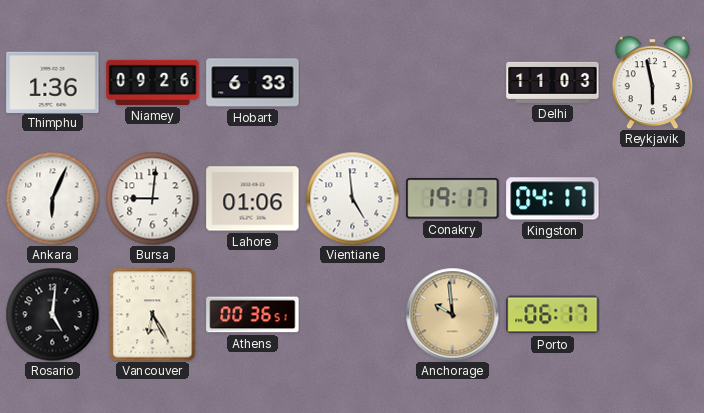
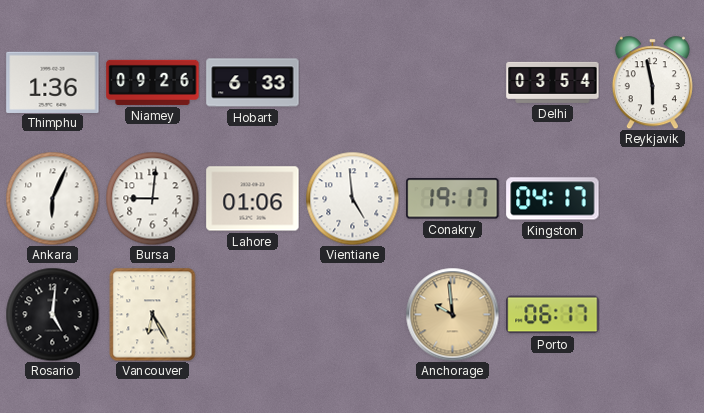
Delhi: 11:03 -> 03:54 (553, 82)
Athens: 00:36 -> none (253, 315)
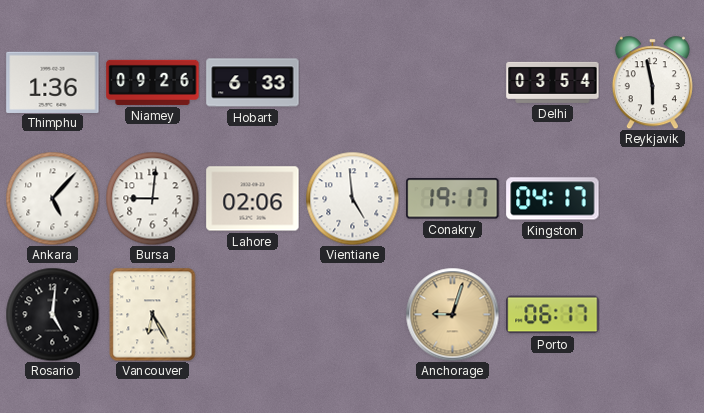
Ankara: 6:04 -> 5:07 (52, 198)
Lahore: 01:06 -> 02:06 (253, 199)
Anchorage: 9:59 -> 9:03 (452, 314)
